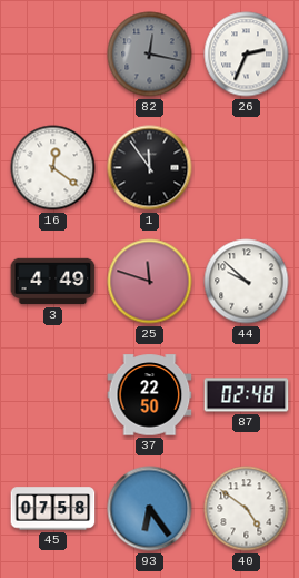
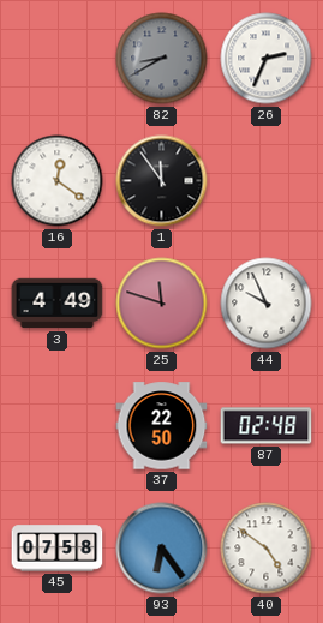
82: 12:17 -> 8:40 (162, 59)
44: 9:52 -> 9:56 (267, 304)
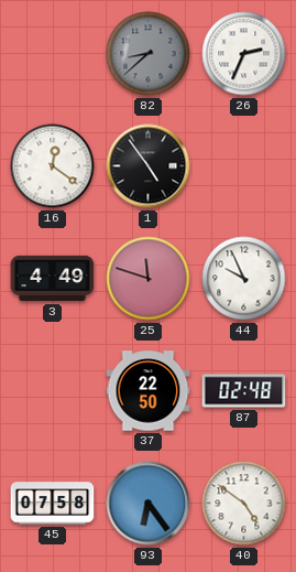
82: 8:40 -> 8:38 (149, 54)
1: 11:54 -> 4:54 (149, 166)
